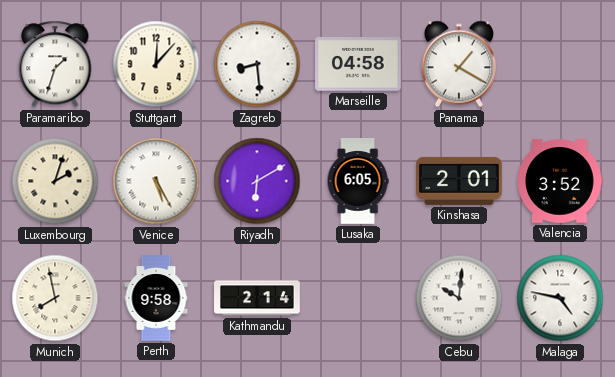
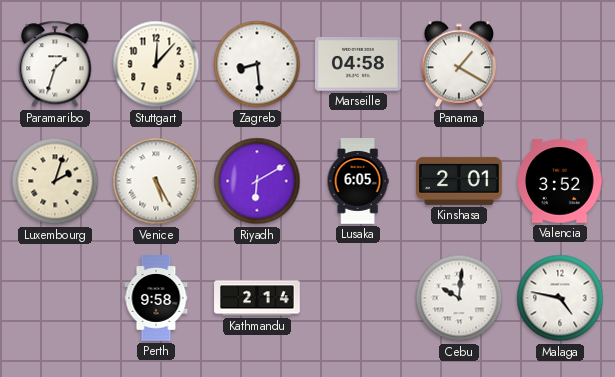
Munich: 7:58 -> none (55, 298)
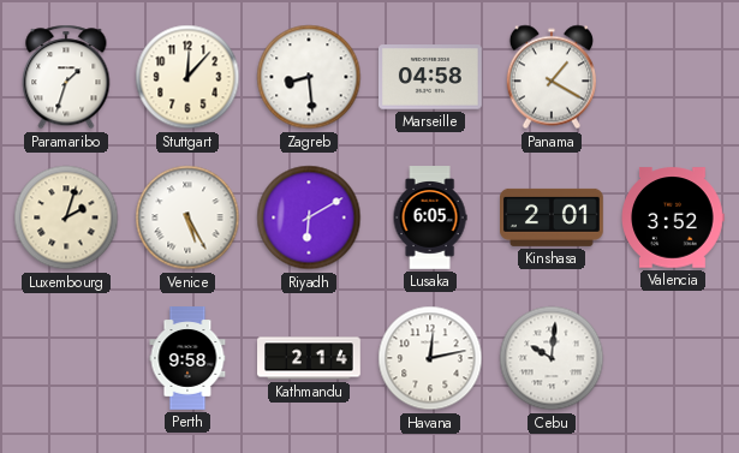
Havana: none -> 12:13 (430, 358)
Malaga: 4:47 -> none (560, 298)
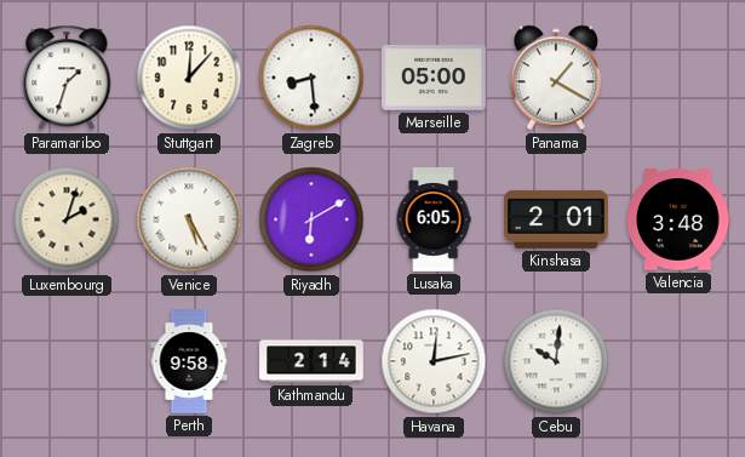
Marseille: 04:58 -> 05:00 (435, 78)
Valencia: 3:52 -> 3:48 (678, 219)
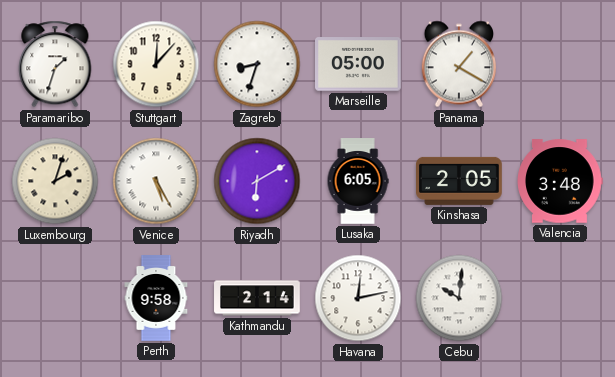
Zagreb: 8:29 -> 8:33 (257, 64)
Kinshasa: 2:01 -> 2:05 (460, 181)
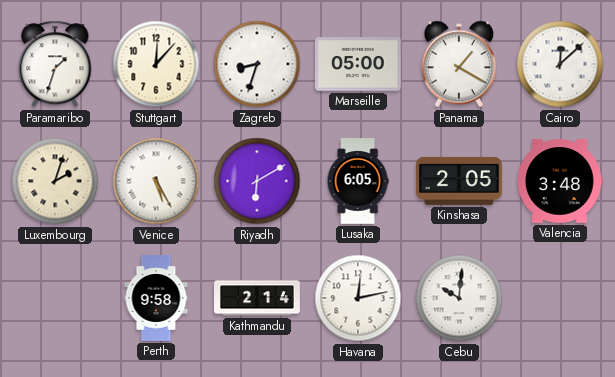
Cairo: none -> 12:08 (560, 64)
